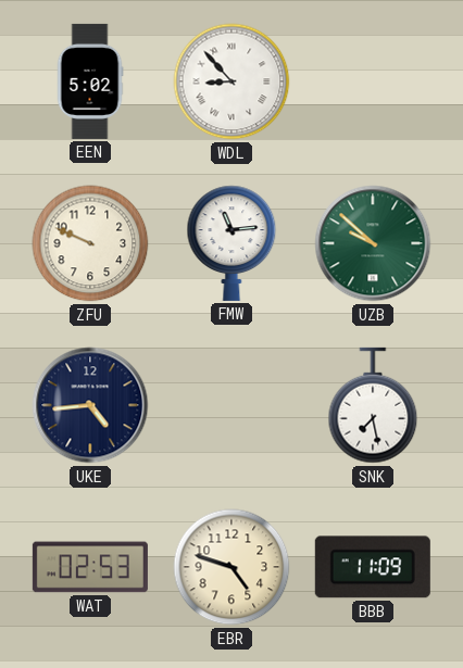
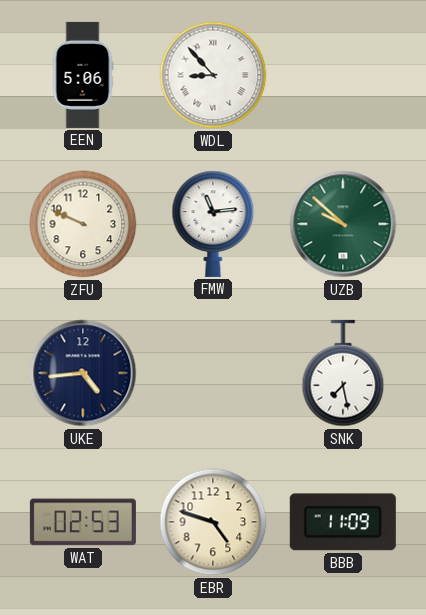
EEN: 5:02 -> 5:06 (83, 75)
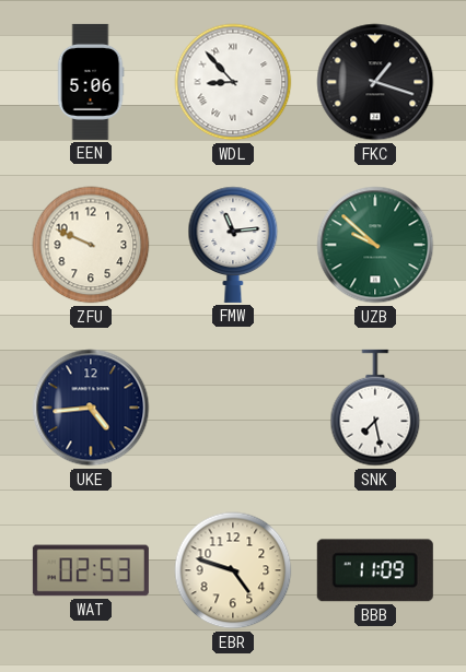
FKC: none -> 1:18 (375, 82)
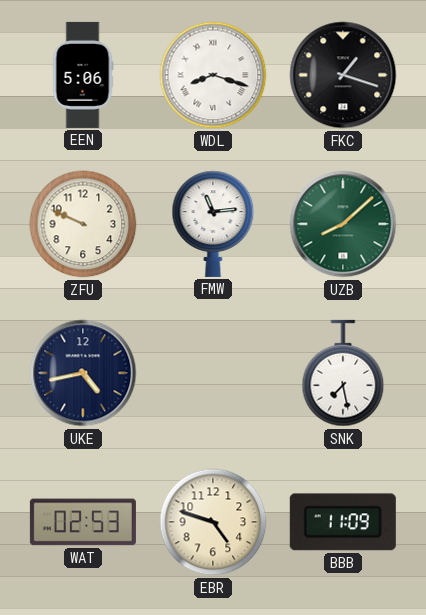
WDL: 8:53 -> 8:18 (213, 75)
UZB: 9:52 -> 8:08 (343, 224)
UKE: 4:44 -> 4:43 (83, 373)
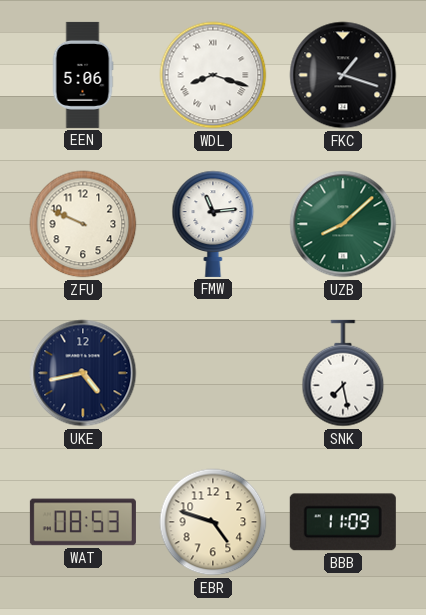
WAT: 02:53 -> 08:53 (83, 522)
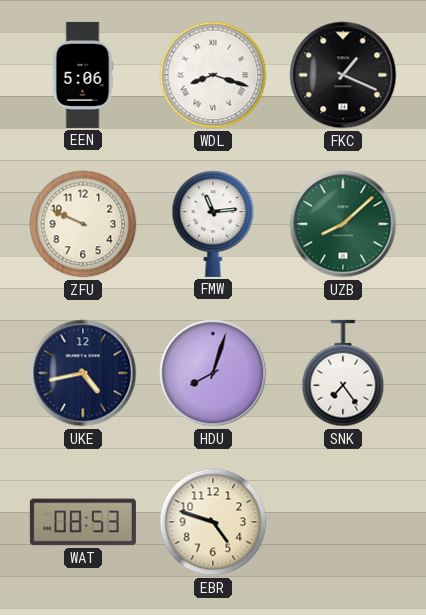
FKC: 1:18 -> 1:19 (343, 75)
HDU: none -> 8:03 (213, 373)
SNK: 7:28 -> 7:24 (343, 373)
BBB: 11:09 -> none (343, 522)
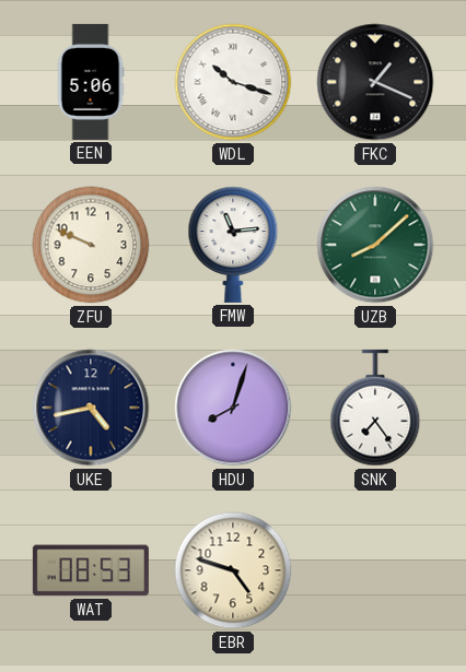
WDL: 8:18 -> 10:18 (233, 82)
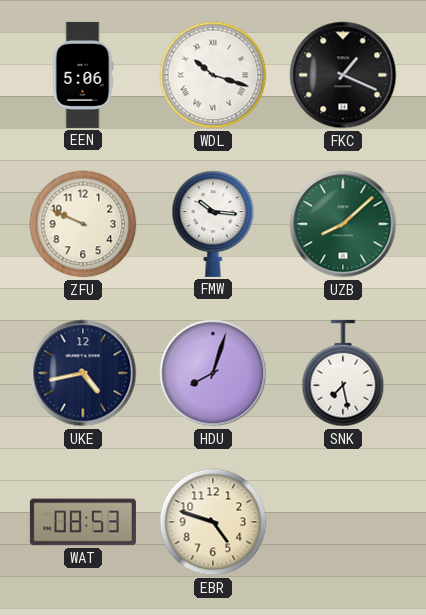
FMW: 11:14 -> 10:16 (213, 224)
SNK: 7:24 -> 7:28 (343, 373)
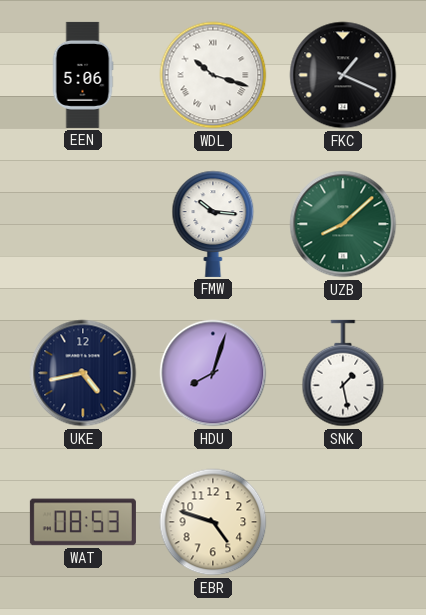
ZFU: 9:49 -> none (83, 224)
SNK: 7:28 -> 1:28 (343, 373)
